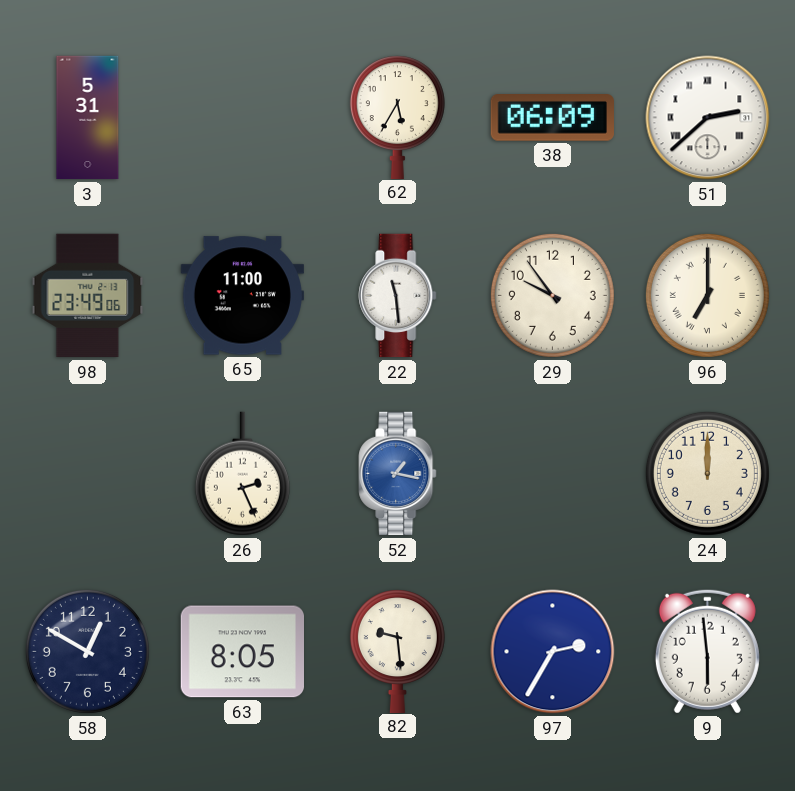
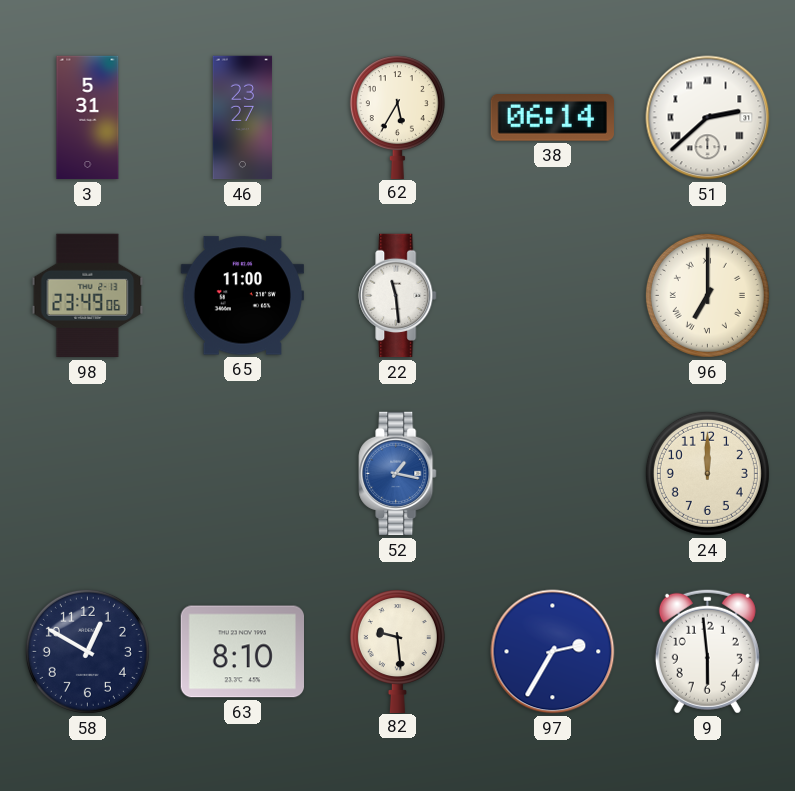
46: none -> 23:27 (243, 118)
38: 06:09 -> 06:14 (552, 118)
29: 9:54 -> none (552, 295)
26: 2:26 -> none (242, 474)
63: 8:05 -> 8:10 (242, 652)
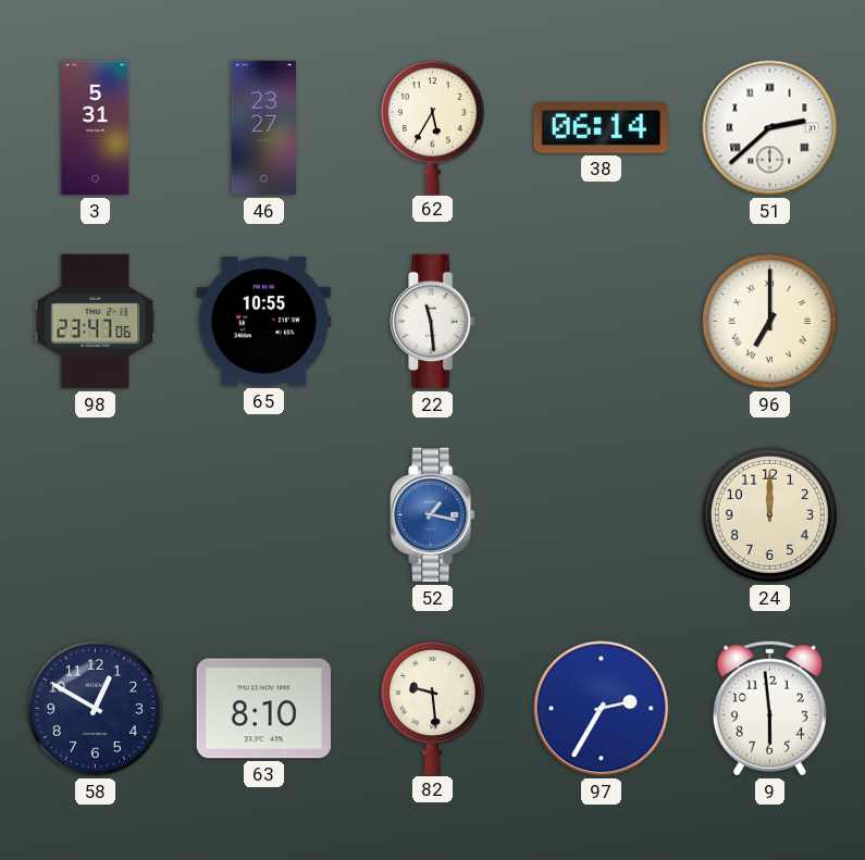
98: 23:49 -> 23:47 (96, 322)
65: 11:00 -> 10:55 (263, 322)
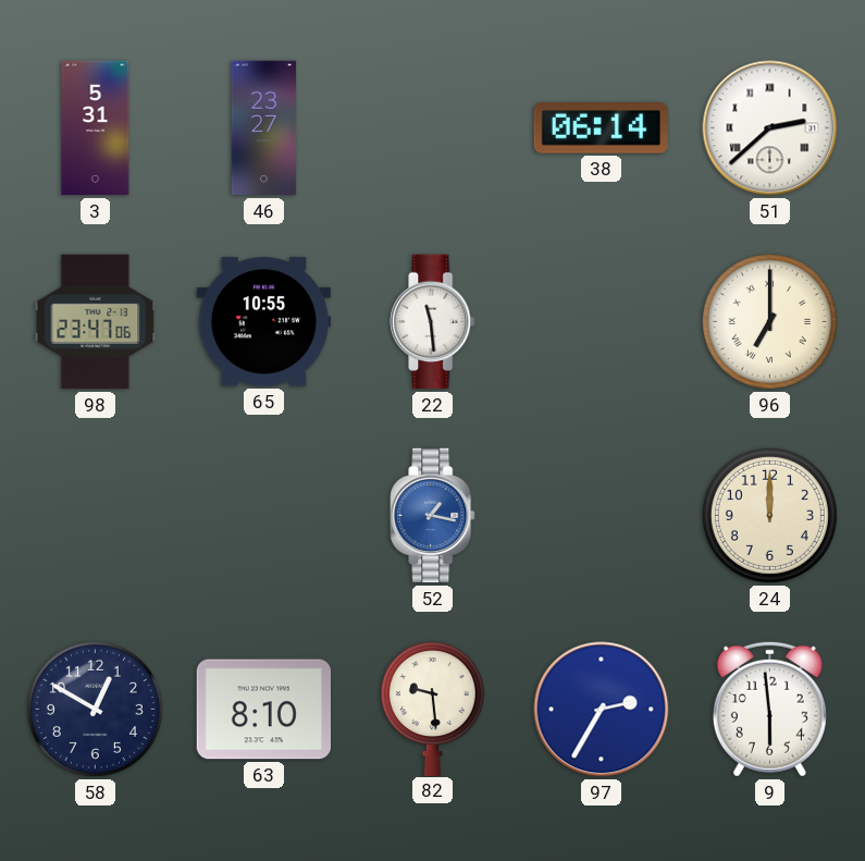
62: 5:35 -> none (432, 127)
